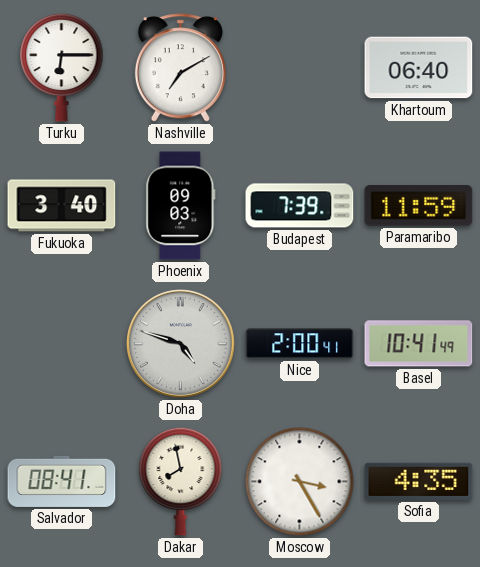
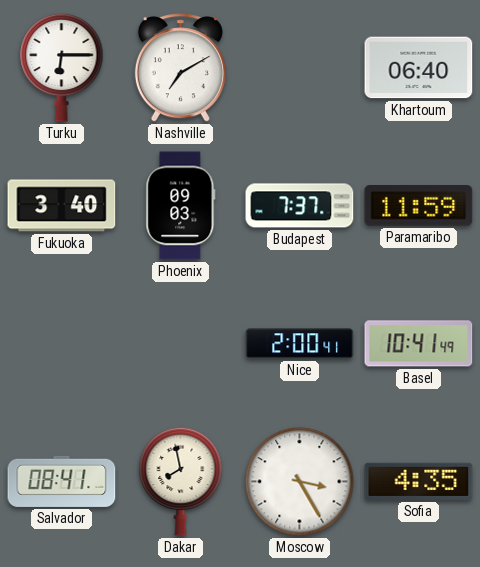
Budapest: 7:39 -> 7:37 (300, 206)
Doha: 4:48 -> none (180, 343)
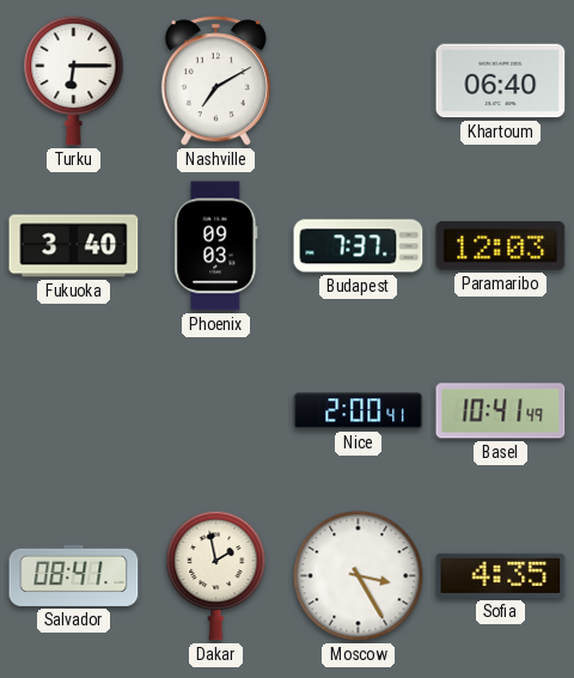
Paramaribo: 11:59 -> 12:03 (501, 246)
Dakar: 7:58 -> 1:58 (216, 575)
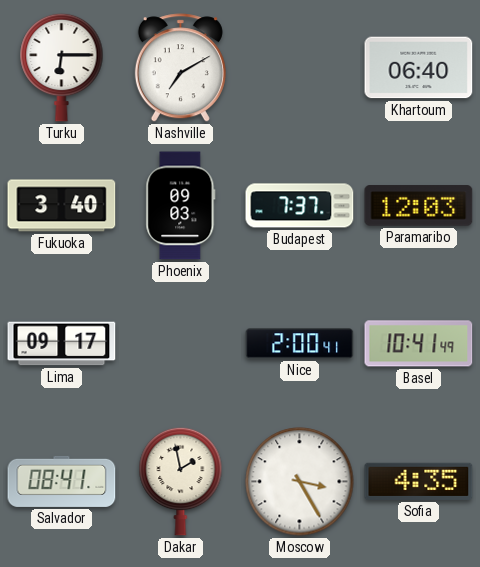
Lima: none -> 09:17 (62, 344)
